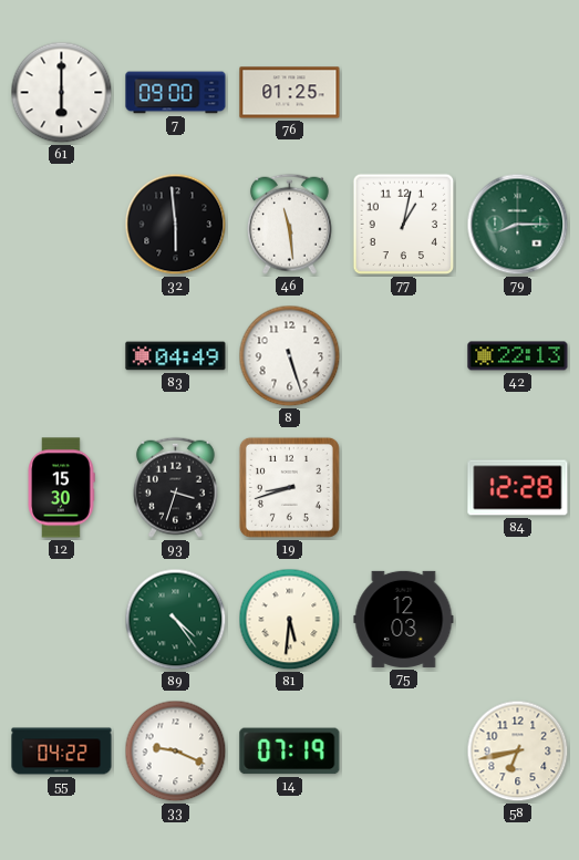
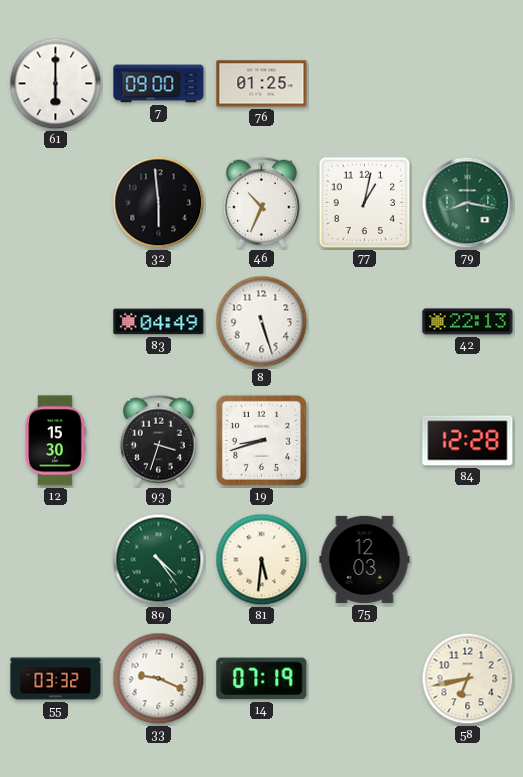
46: 11:29 -> 10:34 (261, 202)
79: 8:15 -> 8:17 (468, 203)
55: 04:22 -> 03:32 (56, 679)
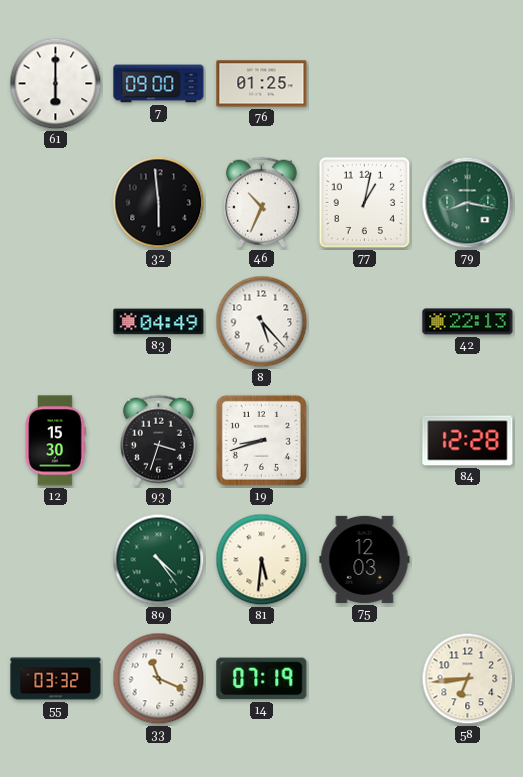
8: 5:27 -> 5:23 (262, 322)
33: 9:19 -> 11:19 (159, 679)
58: 6:43 -> 6:44 (468, 679)
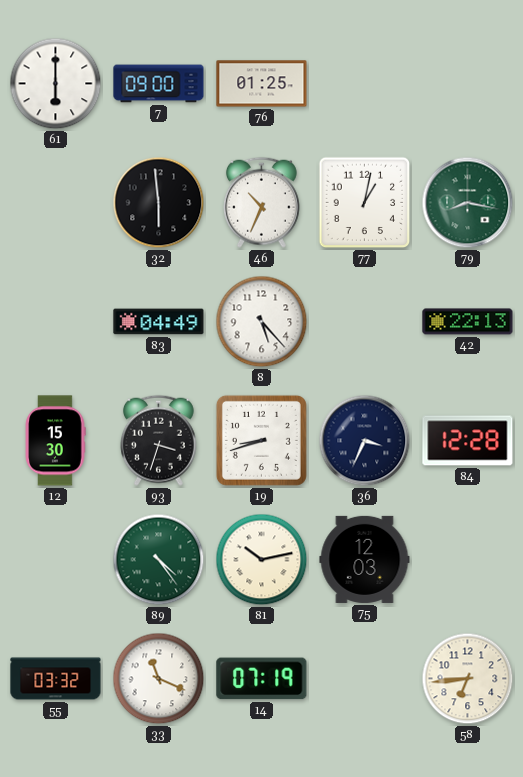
36: none -> 3:34 (365, 441)
81: 5:31 -> 10:13 (262, 560)
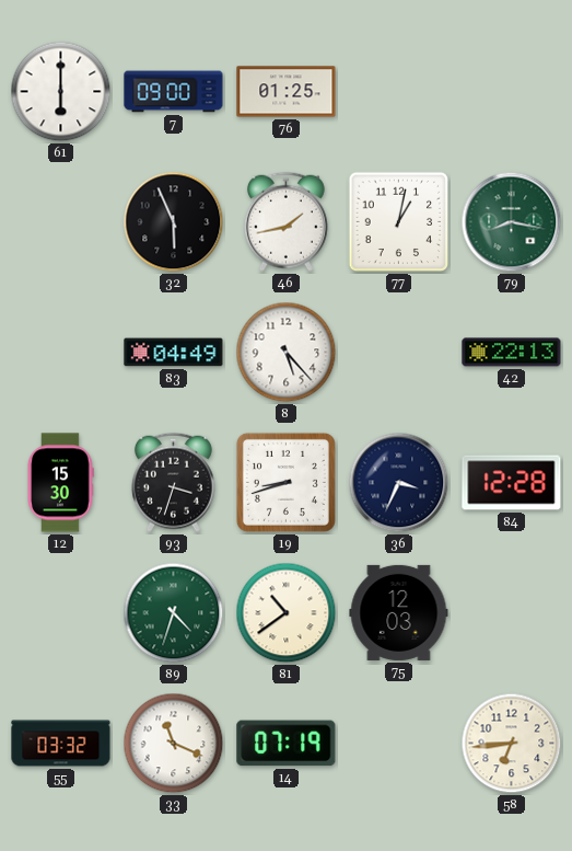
32: 5:59 -> 5:56 (174, 222)
46: 10:34 -> 1:43 (285, 221)
89: 4:24 -> 4:33 (174, 613)
81: 10:13 -> 10:39 (287, 613)
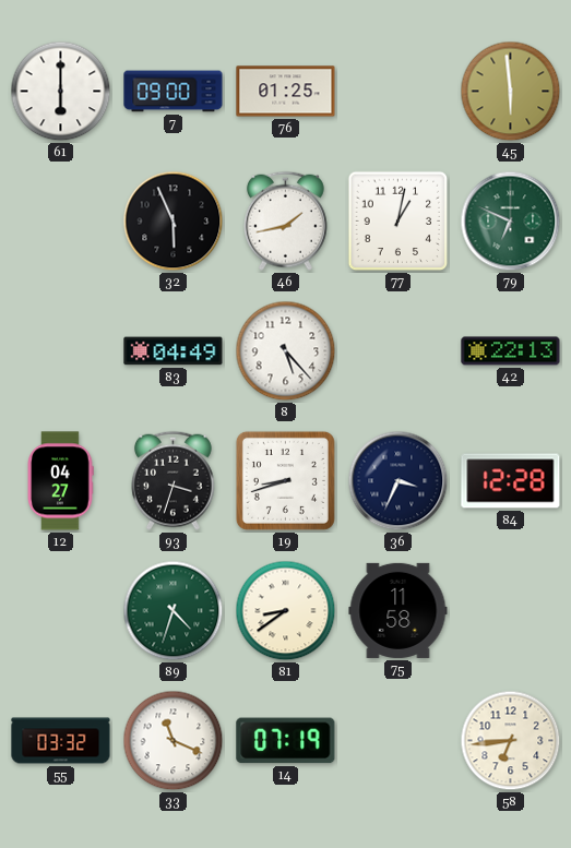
45: none -> 5:59 (511, 92)
79: 8:17 -> 6:49 (511, 222)
12: 15:30 -> 04:27 (60, 481)
81: 10:39 -> 8:39 (286, 611)
75: 12:03 -> 11:58 (398, 610)
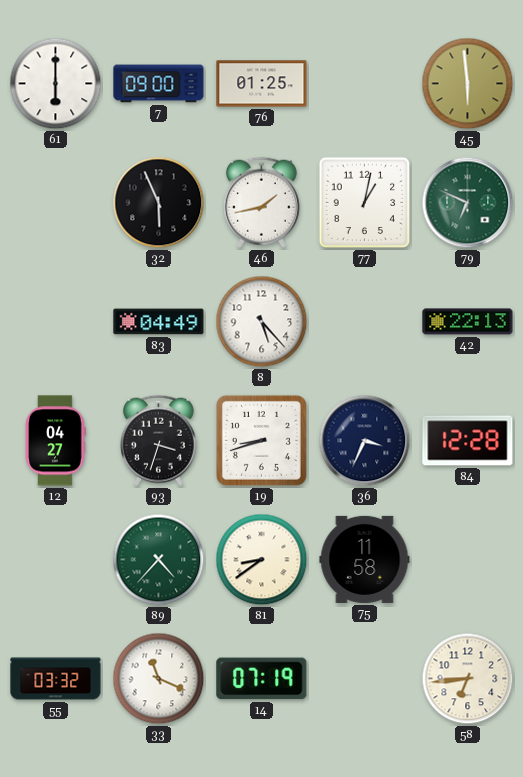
89: 4:33 -> 4:37 (159, 560)
